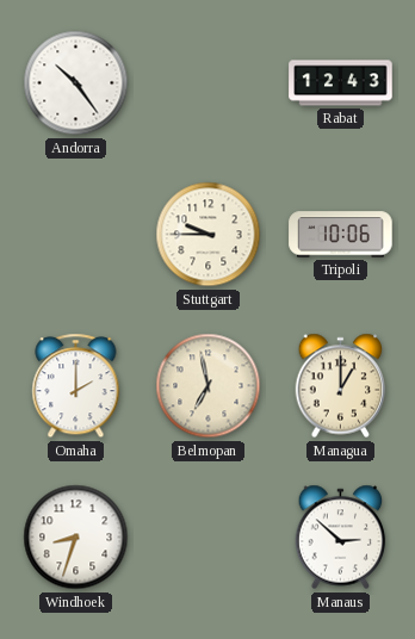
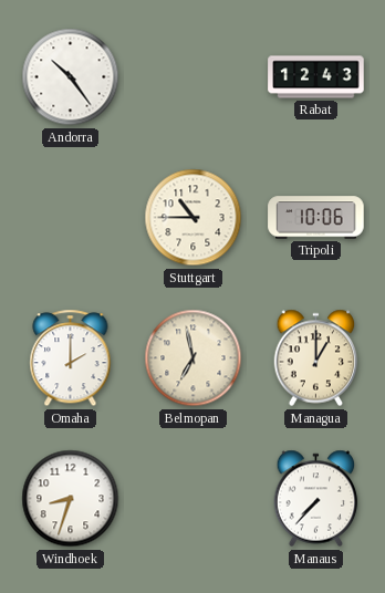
Stuttgart: 9:45 -> 10:45 (194, 218)
Manaus: 2:52 -> 7:37 (316, 499)
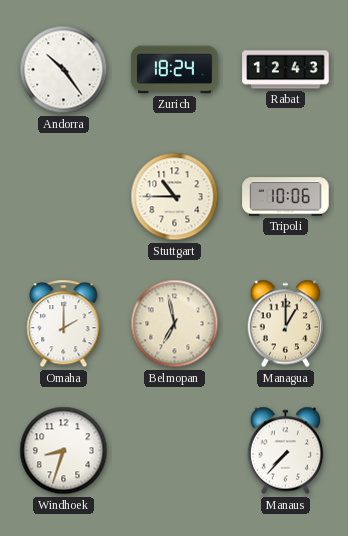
Zurich: none -> 18:24 (175, 70)
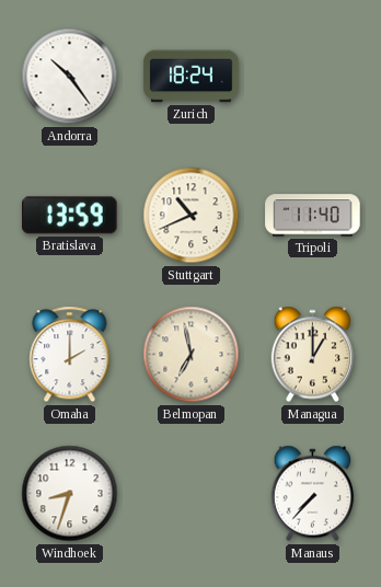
Rabat: 12:43 -> none (286, 70)
Bratislava: none -> 13:59 (70, 216)
Stuttgart: 10:45 -> 10:41 (192, 216)
Tripoli: 10:06 -> 11:40 (313, 216)
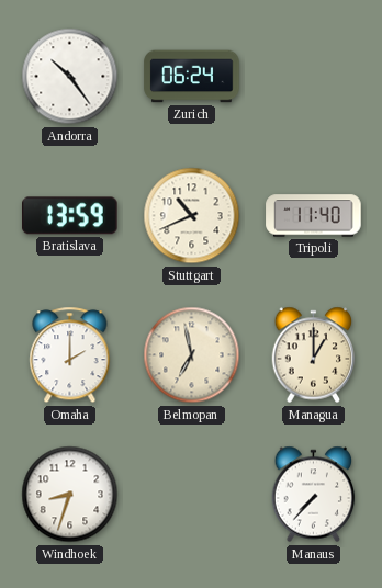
Zurich: 18:24 -> 06:24 (192, 77)
